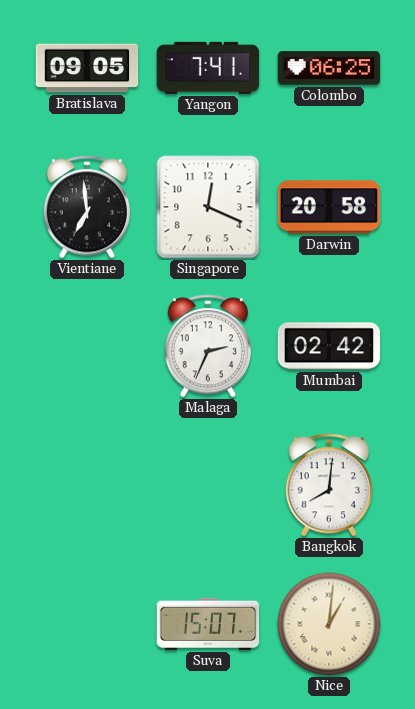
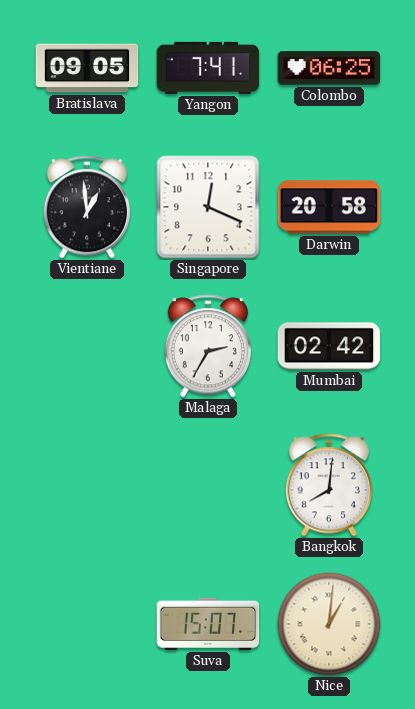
Vientiane: 6:59 -> 12:59 (87, 207)
Malaga: 2:34 -> 2:35 (208, 346)
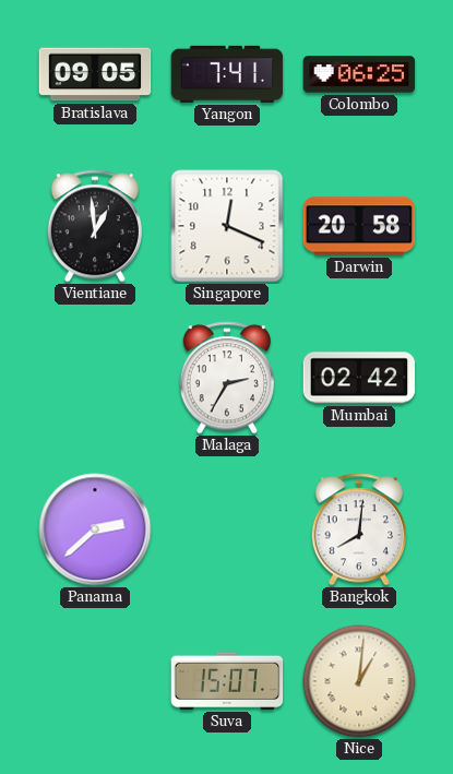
Panama: none -> 2:38 (95, 529)
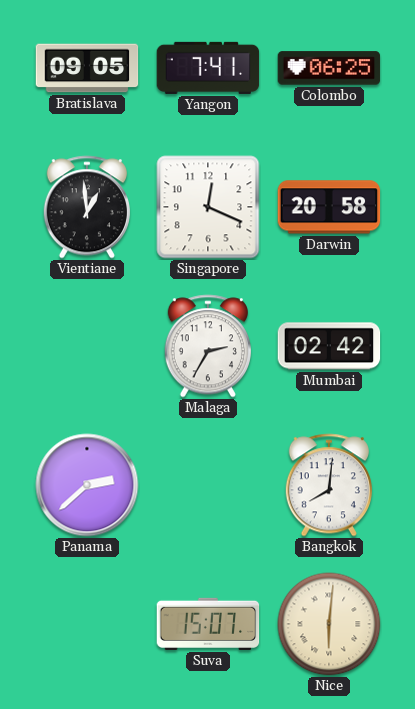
Nice: 1:01 -> 6:01 (329, 624)
